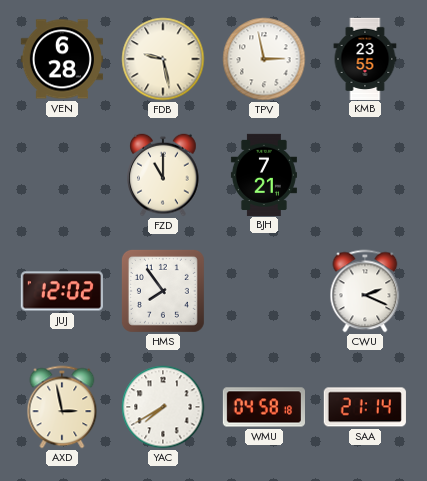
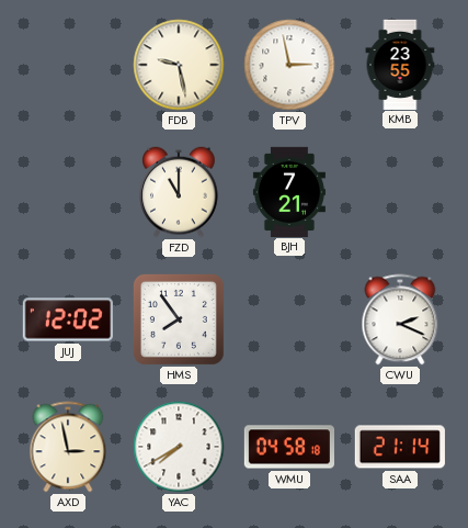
VEN: 6:28 -> none (61, 59)
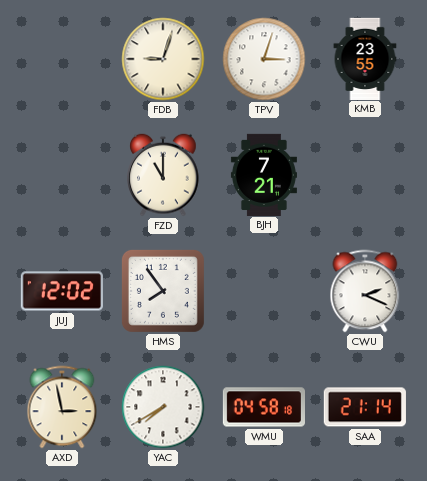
FDB: 9:28 -> 9:03 (163, 59)
TPV: 2:58 -> 3:03 (264, 59)
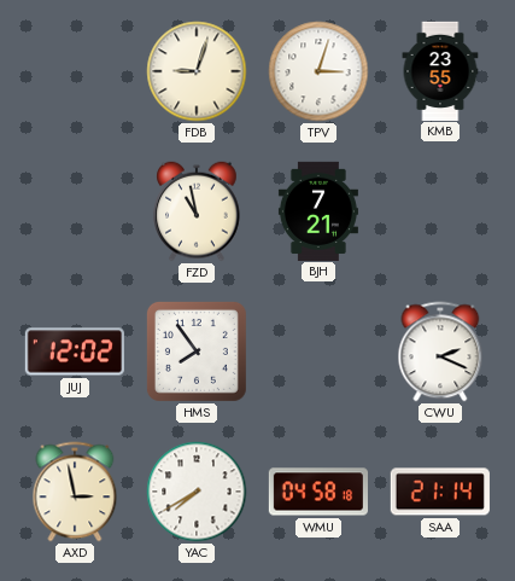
FZD: 11:00 -> 10:58 (197, 211)
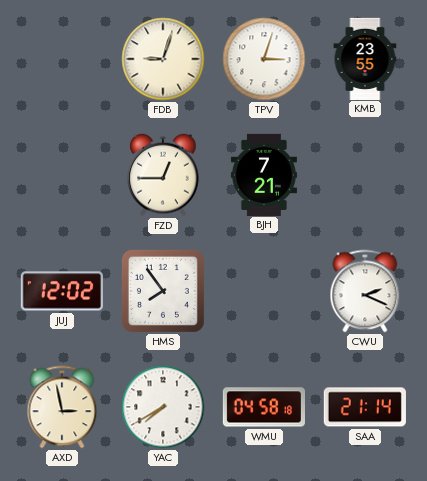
FZD: 10:58 -> 12:45 (163, 175)
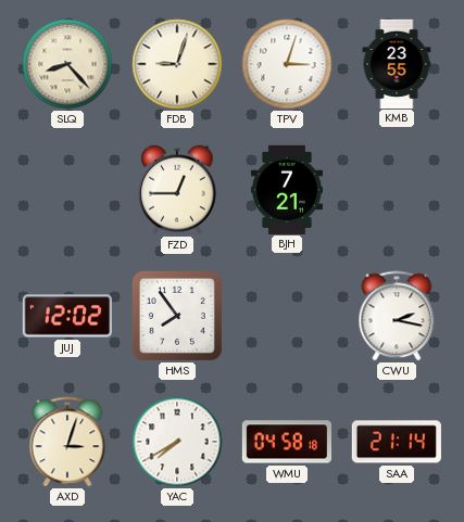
SLQ: none -> 8:23 (67, 64)
CWU: 2:19 -> 2:17 (397, 316)
AXD: 2:58 -> 3:03 (67, 442)
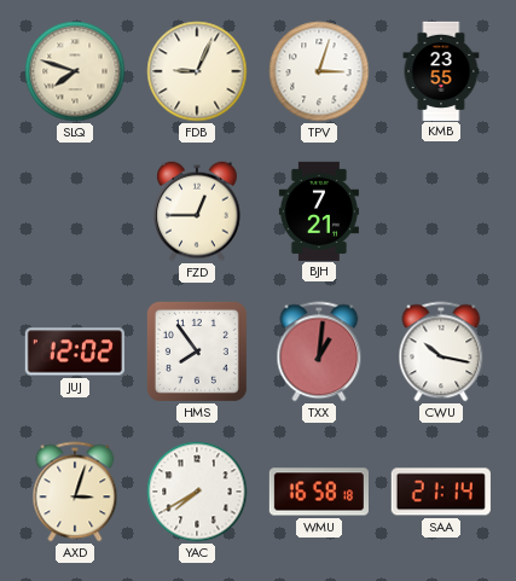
SLQ: 8:23 -> 7:48 (75, 71)
FDB: 9:03 -> 9:04 (197, 71)
TXX: none -> 1:01 (319, 351)
CWU: 2:17 -> 10:17 (441, 351)
WMU: 04:58 -> 16:58 (318, 492)
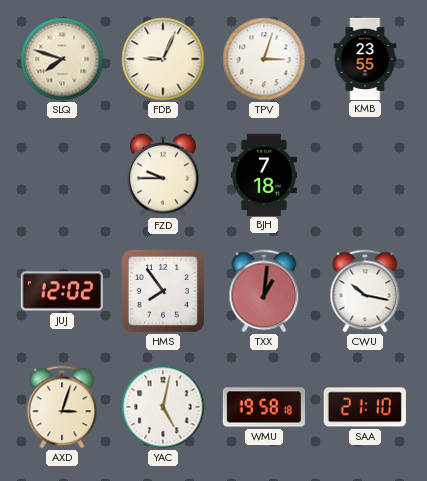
FZD: 12:45 -> 9:45 (163, 175)
BJH: 7:21 -> 7:18 (264, 174)
YAC: 7:40 -> 5:02 (163, 407)
WMU: 16:58 -> 19:58 (263, 407)
SAA: 21:14 -> 21:10 (365, 407)
